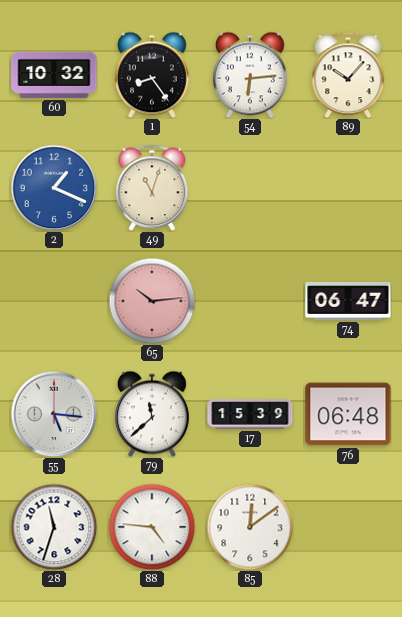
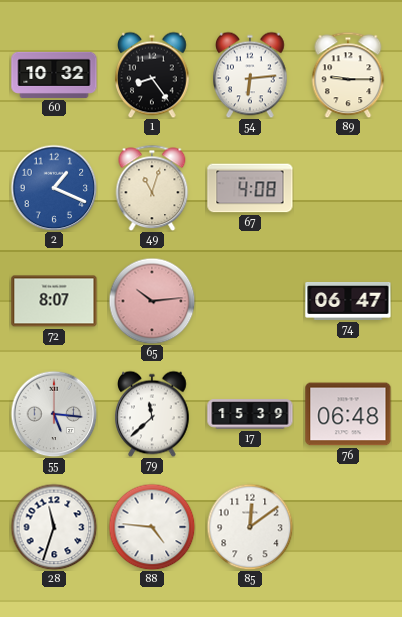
89: 10:07 -> 9:15 (348, 75)
67: none -> 4:08 (250, 188)
72: none -> 8:07 (54, 301)
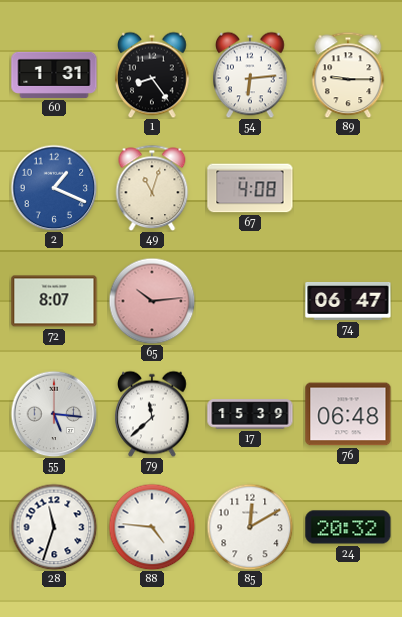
60: 10:32 -> 1:31 (54, 75)
85: 12:09 -> 12:10 (250, 527)
24: none -> 20:32 (348, 527)
